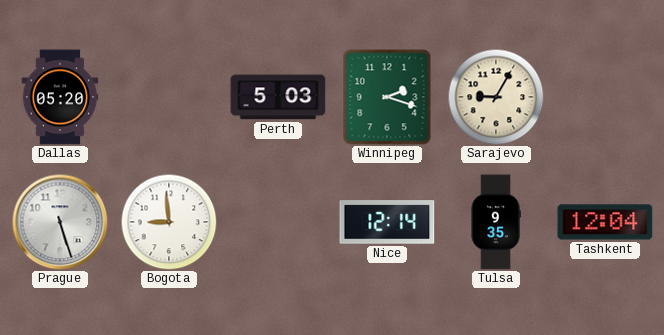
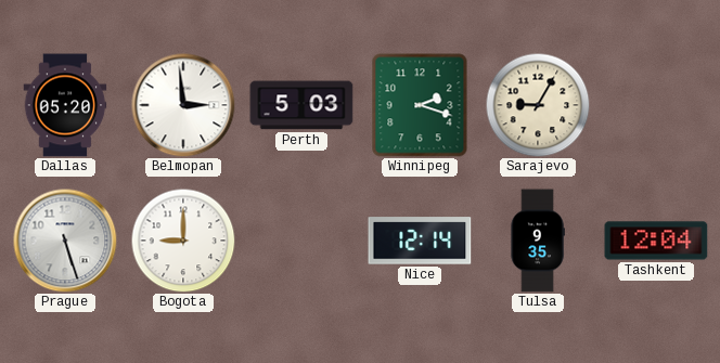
Belmopan: none -> 2:59 (183, 105)
Bogota: 8:59 -> 9:00 (183, 241)
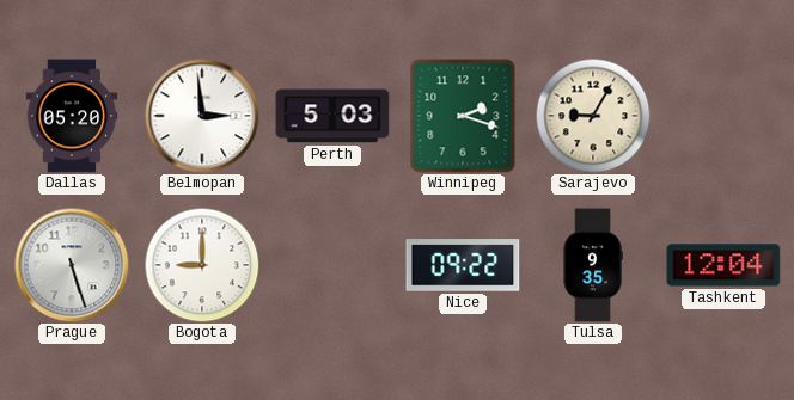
Nice: 12:14 -> 09:22 (463, 265)
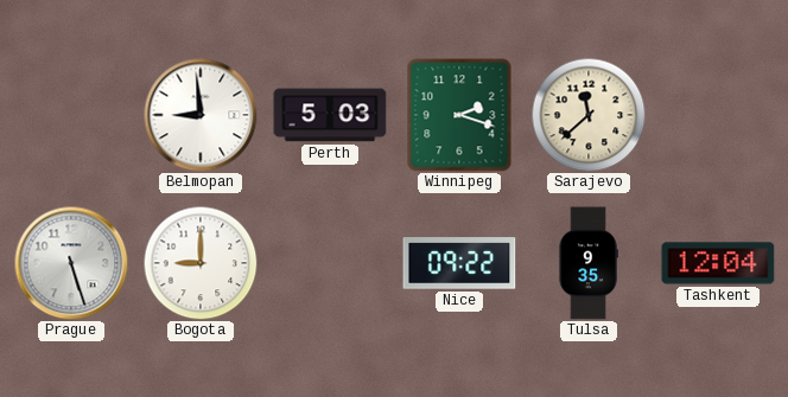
Dallas: 05:20 -> none (72, 116)
Belmopan: 2:59 -> 8:59 (201, 115)
Sarajevo: 9:05 -> 11:38 (589, 115)
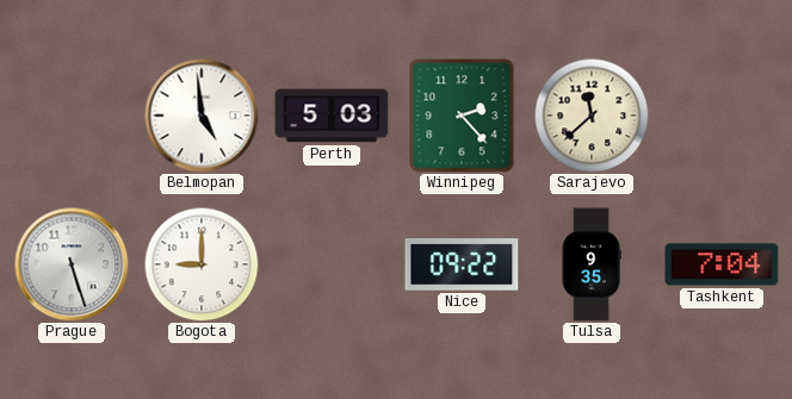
Belmopan: 8:59 -> 4:59 (202, 116)
Winnipeg: 2:18 -> 2:23 (462, 116)
Tashkent: 12:04 -> 7:04 (722, 264)
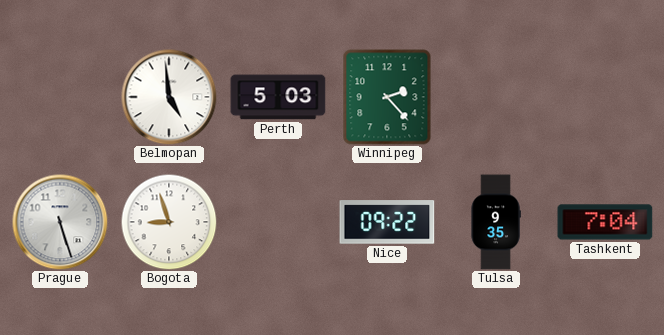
Sarajevo: 11:38 -> none (592, 116)
Bogota: 9:00 -> 8:57 (169, 222)
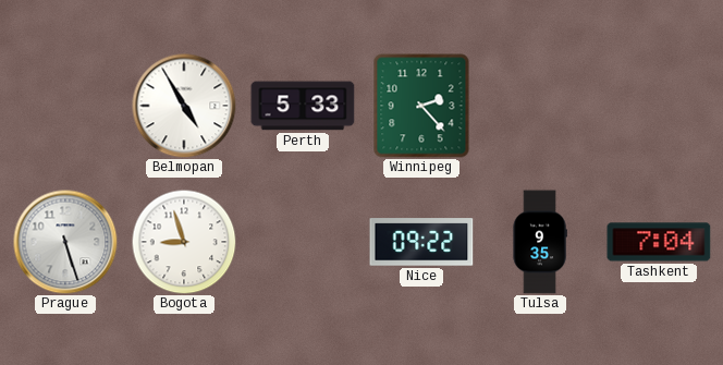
Belmopan: 4:59 -> 4:55 (184, 106)
Perth: 5:03 -> 5:33 (303, 106)
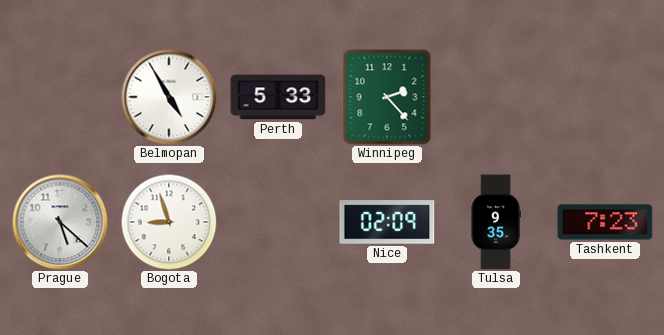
Prague: 5:27 -> 5:22 (60, 222)
Nice: 09:22 -> 02:09 (387, 222)
Tashkent: 7:04 -> 7:23 (605, 222)
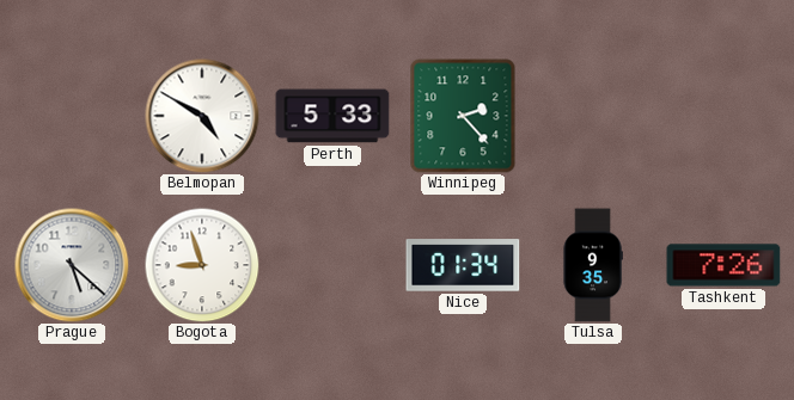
Belmopan: 4:55 -> 4:50 (202, 116)
Nice: 02:09 -> 01:34 (463, 265)
Tashkent: 7:23 -> 7:26 (723, 265)
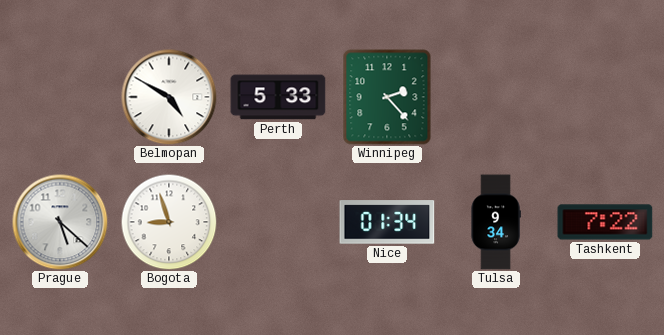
Tulsa: 9:35 -> 9:34 (496, 222)
Tashkent: 7:26 -> 7:22 (605, 222)
